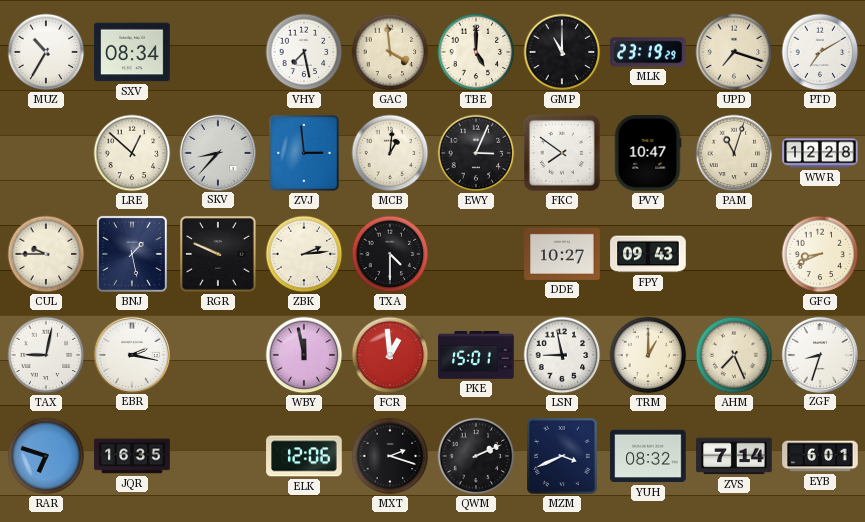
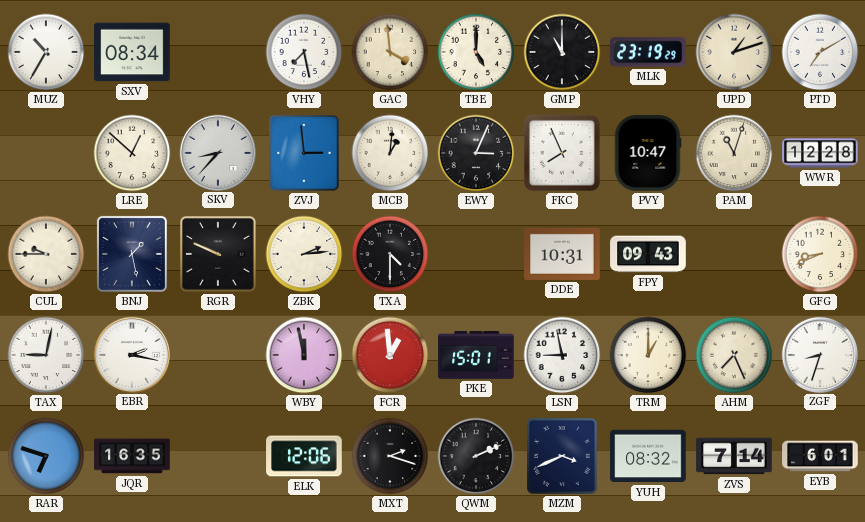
UPD: 7:18 -> 1:12 (734, 52)
FKC: 7:51 -> 7:56 (562, 153)
DDE: 10:27 -> 10:31 (562, 254)
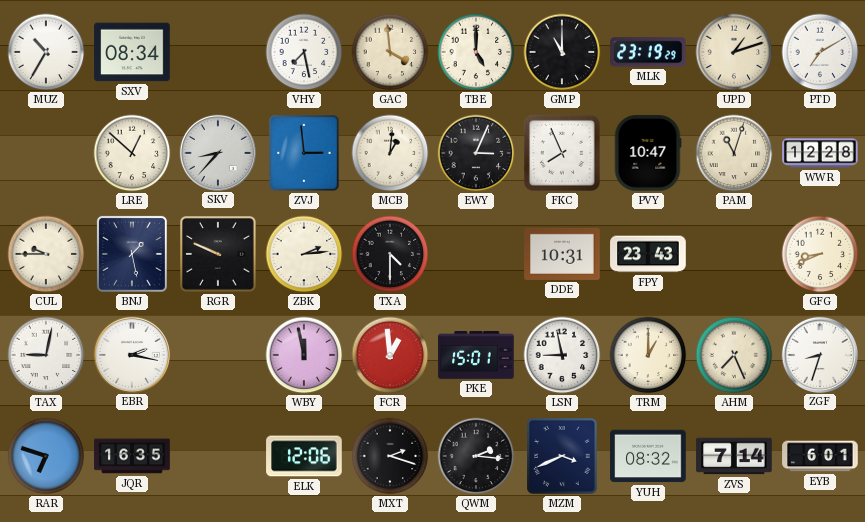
FPY: 09:43 -> 23:43 (648, 254)
QWM: 2:11 -> 2:16 (476, 456)
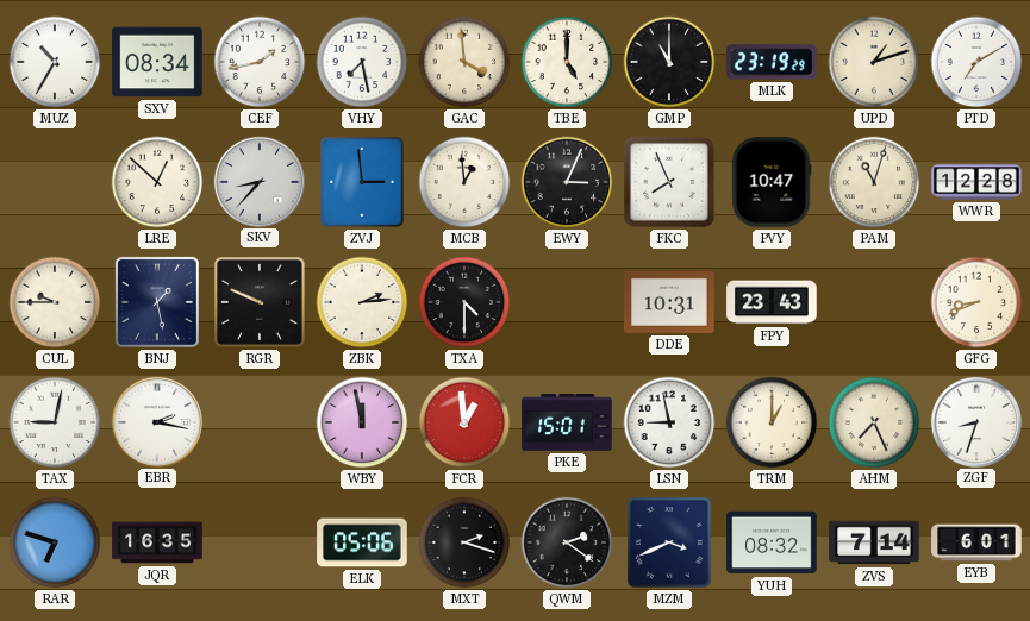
CEF: none -> 1:43 (260, 62)
MCB: 1:01 -> 12:59 (464, 182)
ELK: 12:06 -> 05:06 (362, 542)
QWM: 2:16 -> 2:21 (567, 542)
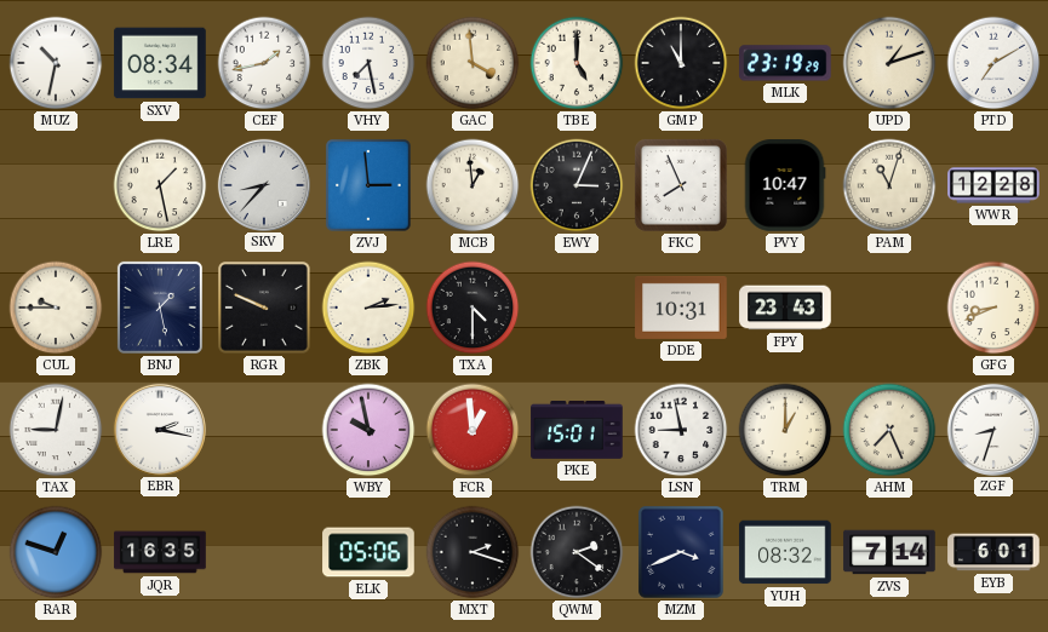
MUZ: 10:35 -> 10:32 (56, 63)
LRE: 12:52 -> 1:28 (160, 185)
WBY: 11:58 -> 9:58 (368, 430)
RAR: 6:48 -> 12:48 (56, 552)
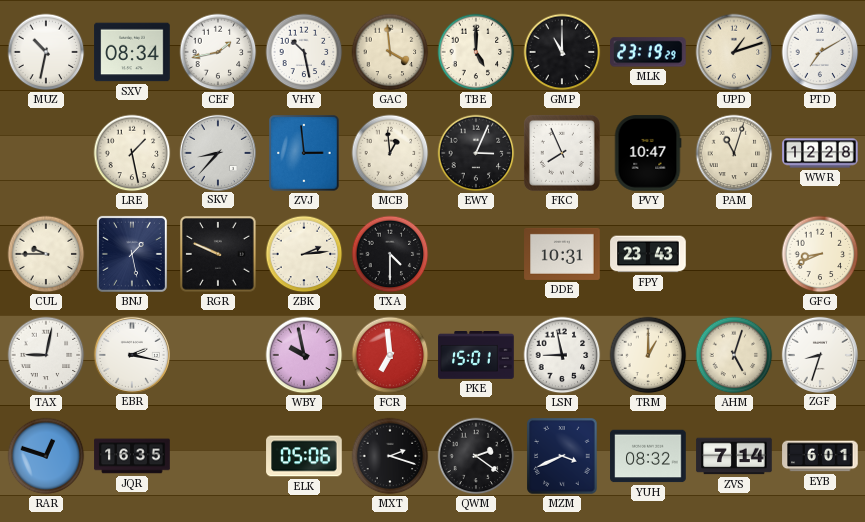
VHY: 7:28 -> 10:28 (304, 52)
FCR: 12:59 -> 6:59 (390, 355)
AHM: 7:26 -> 5:03 (734, 355)
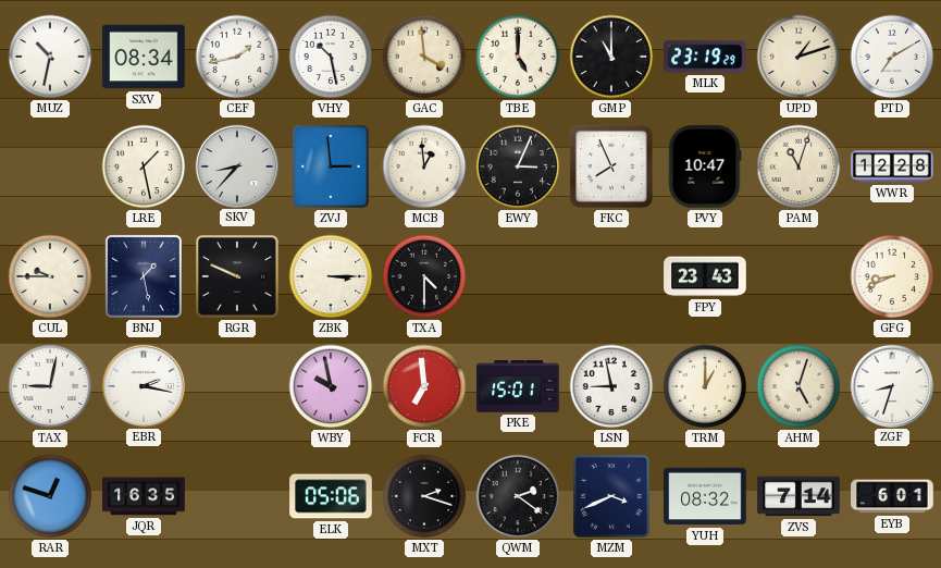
ZBK: 2:14 -> 3:15 (331, 276)
DDE: 10:31 -> none (562, 254)
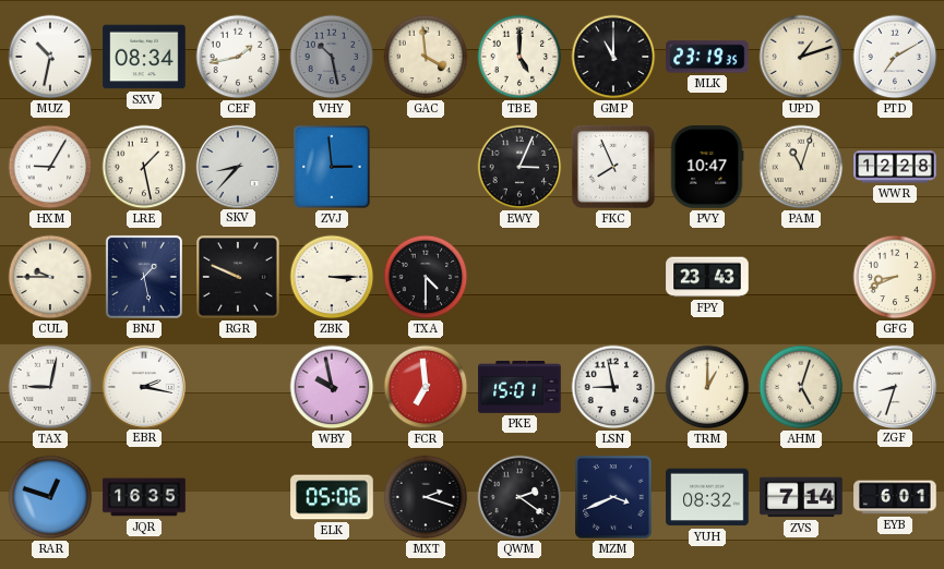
VHY dial: white -> grey (332, 57)
MLK: 23:19:29 -> 23:19:35 (707, 57)
HXM: none -> 9:05 (50, 167)
MCB: 12:59 -> none (424, 166)
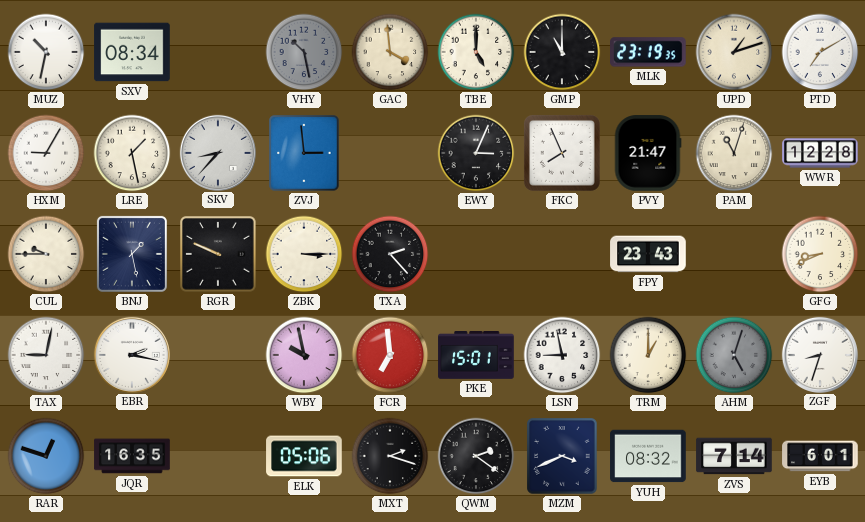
CEF: 1:43 -> none (238, 57)
PVY: 10:47 -> 21:47 (648, 153)
TXA: 4:30 -> 2:23 (390, 254)
AHM dial: cream -> grey (734, 355)
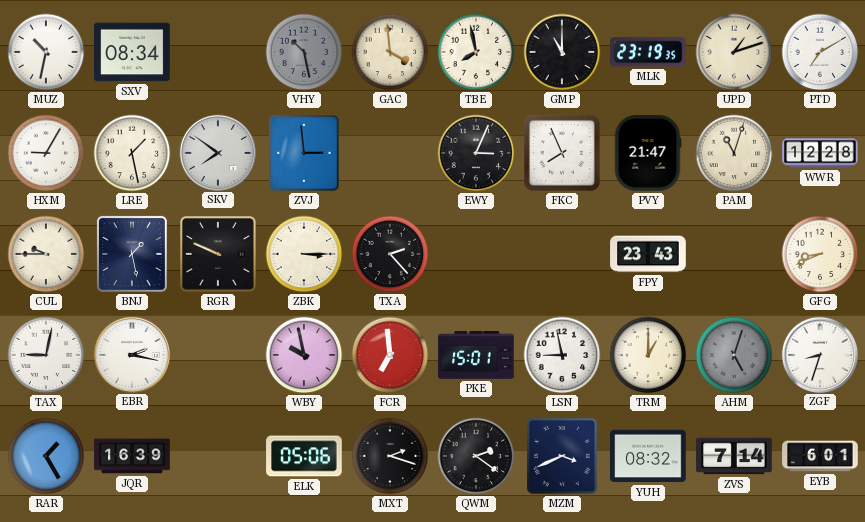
TBE: 5:00 -> 7:58 (476, 52)
SKV: 8:37 -> 7:51 (217, 152)
RAR: 12:48 -> 1:25 (46, 456)
JQR: 16:35 -> 16:39 (132, 456)
